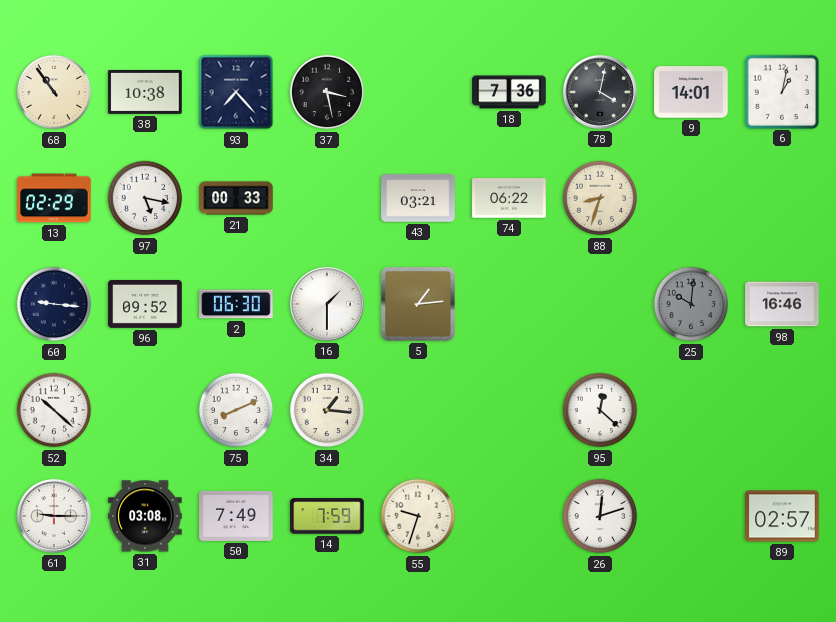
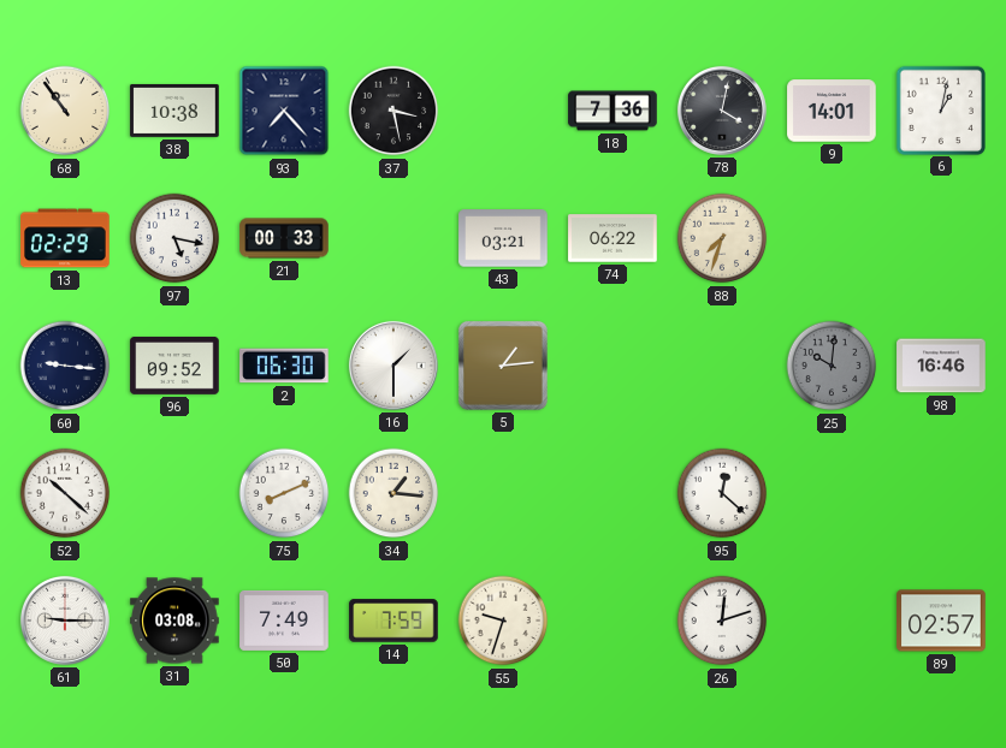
88: 8:33 -> 7:33 (722, 238)
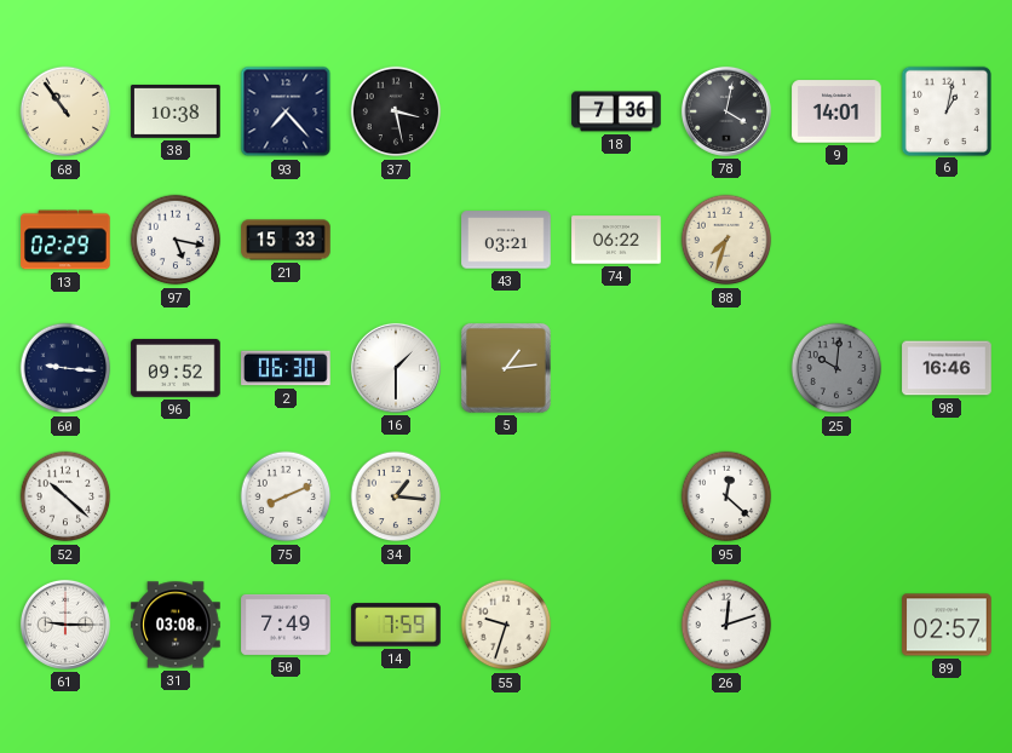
21: 00:33 -> 15:33 (286, 240)
